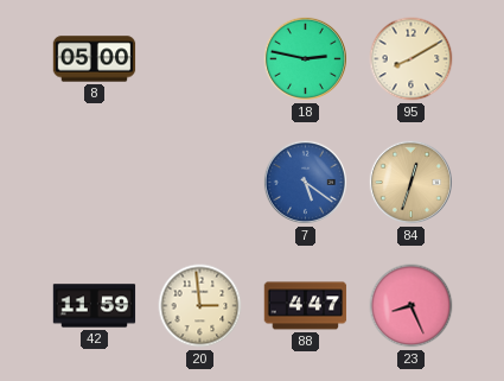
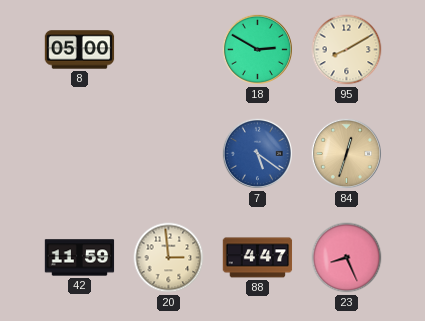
18: 2:47 -> 2:50 (257, 49)
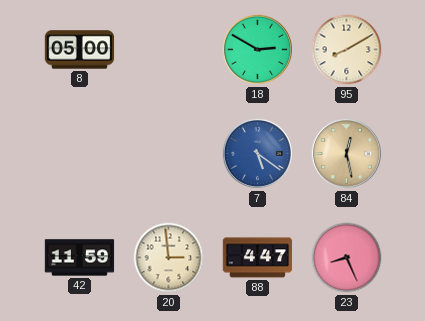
84: 12:33 -> 12:28 (346, 153)
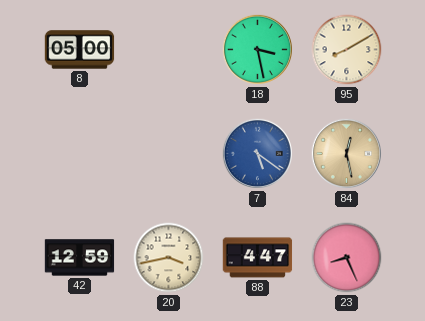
18: 2:50 -> 3:28 (257, 49)
42: 11:59 -> 12:59 (80, 258)
20: 2:59 -> 3:43 (169, 258)
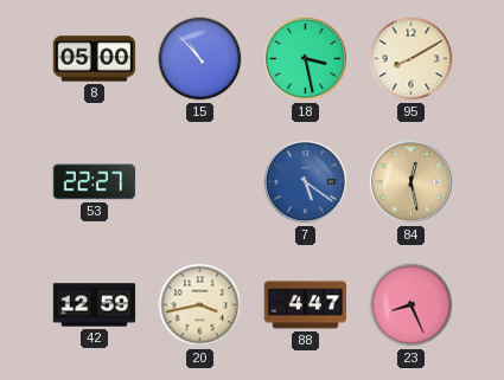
15: none -> 10:53 (200, 59)
53: none -> 22:27 (95, 182)
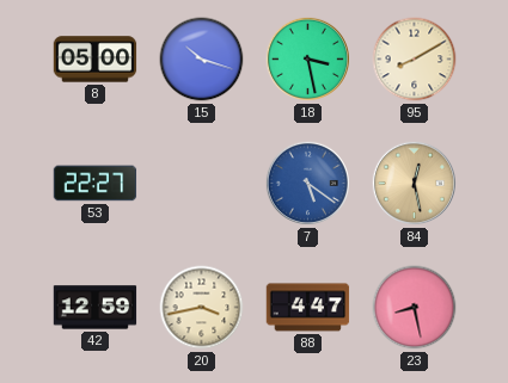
15: 10:53 -> 10:18 (202, 60)
23: 8:26 -> 8:28 (415, 308)
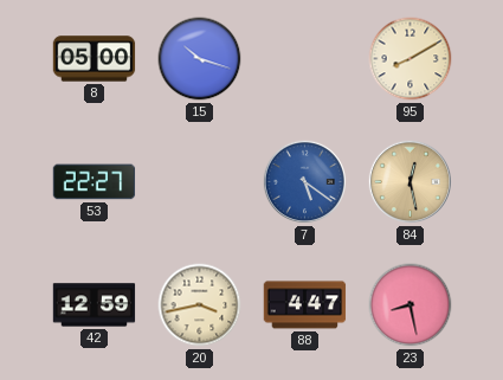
18: 3:28 -> none (307, 58)
